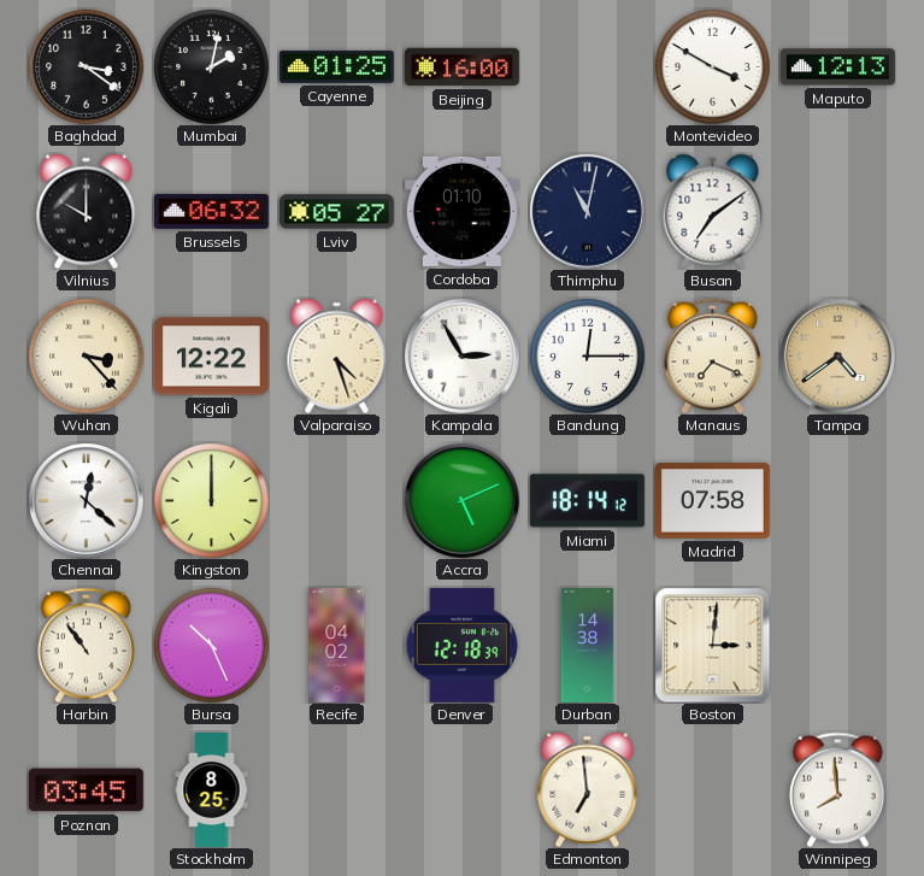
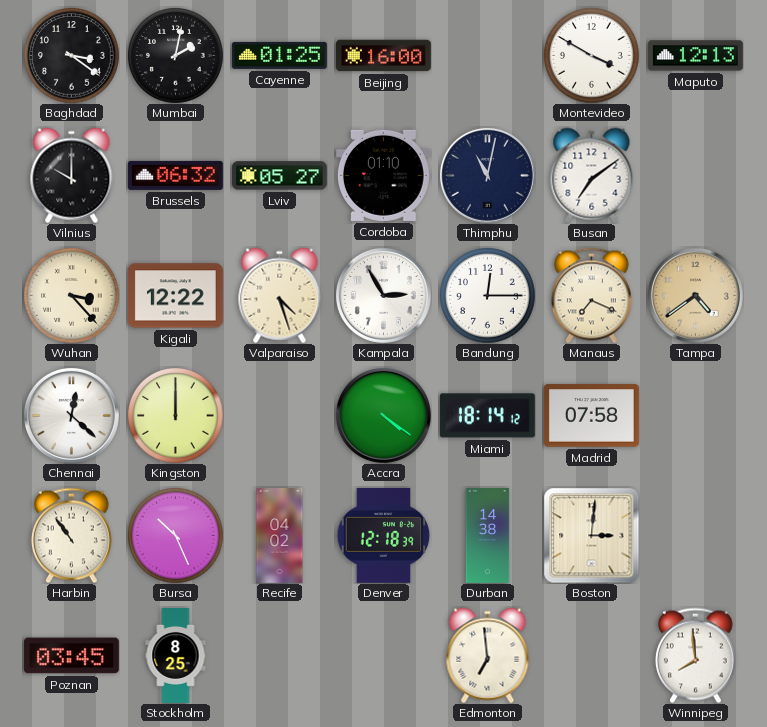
Accra: 5:11 -> 4:21 (383, 415)
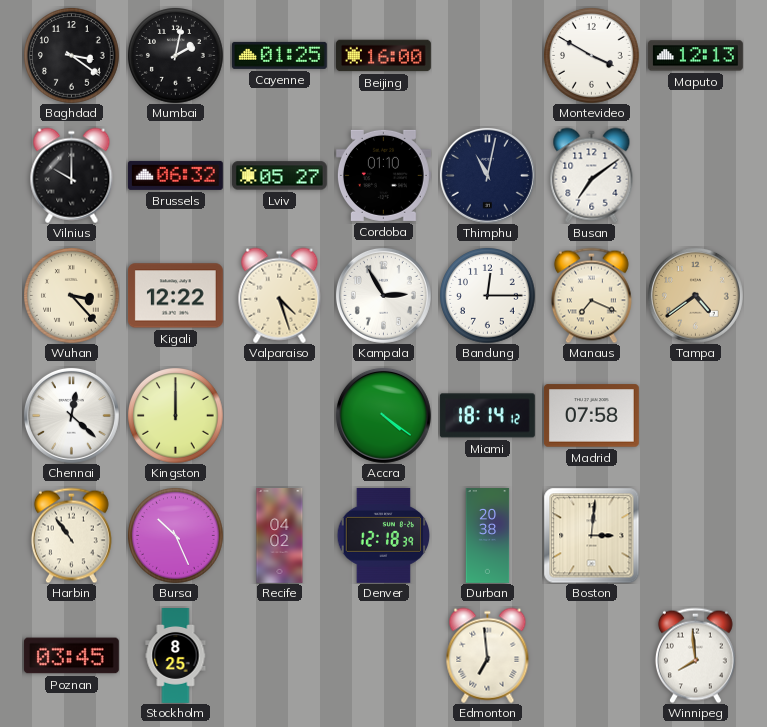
Durban: 14:38 -> 20:38 (488, 536)
